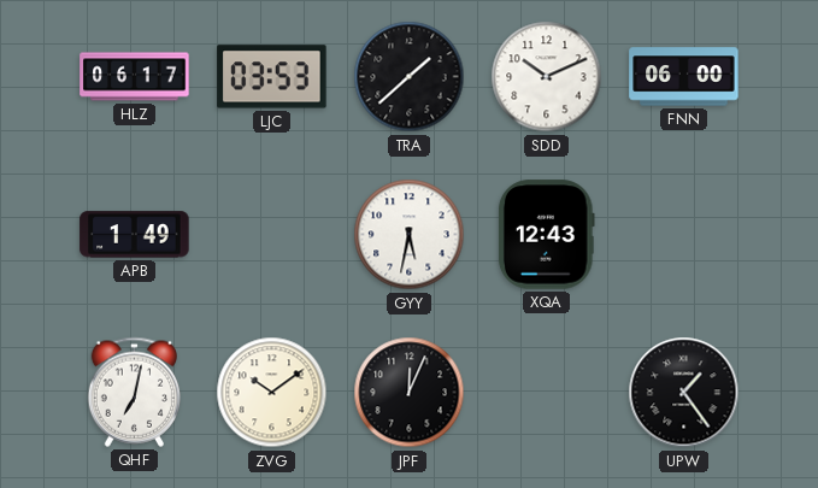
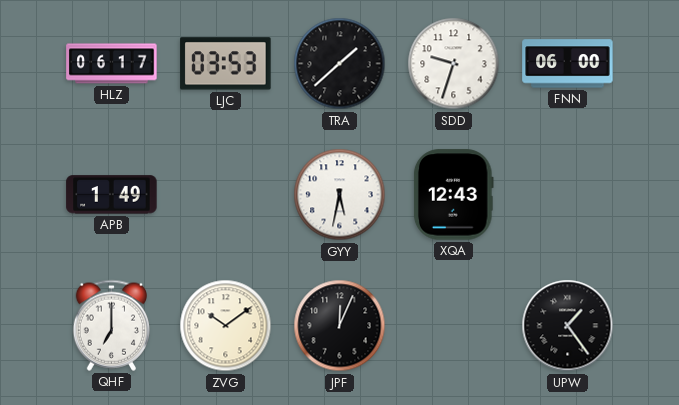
SDD: 10:11 -> 9:33 (454, 64)
QHF: 7:02 -> 7:00 (111, 325)
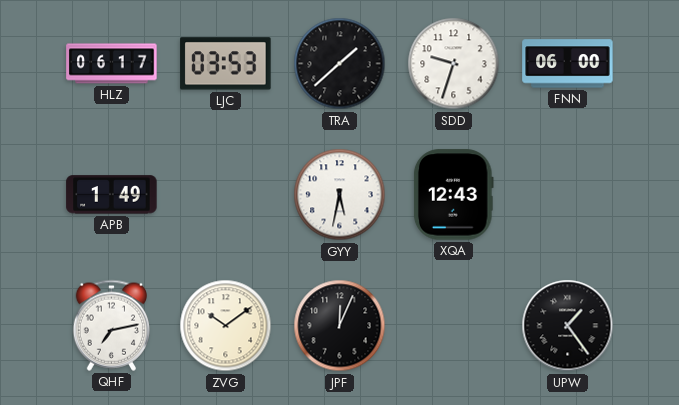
QHF: 7:00 -> 7:13 (111, 325)
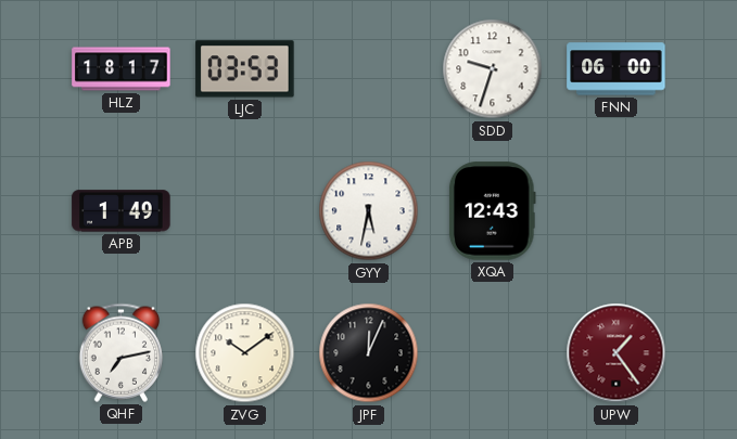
HLZ: 06:17 -> 18:17 (122, 69)
TRA: 1:38 -> none (340, 64)
UPW dial: black -> burgundy (617, 353)
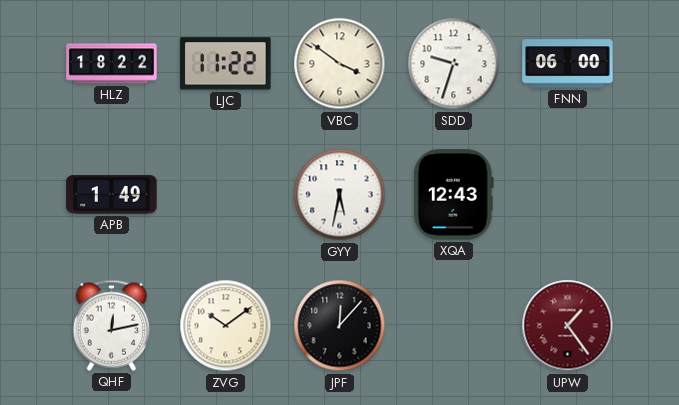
HLZ: 18:17 -> 18:22 (112, 64)
LJC: 03:53 -> 11:22 (226, 64)
VBC: none -> 3:51 (340, 64)
QHF: 7:13 -> 12:13 (111, 325)
JPF: 12:04 -> 12:07 (340, 326)
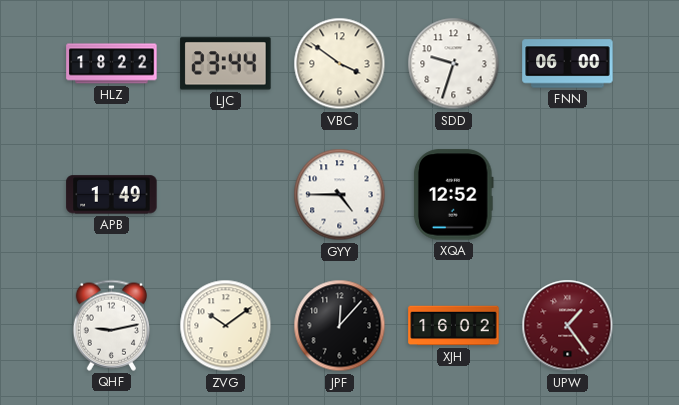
LJC: 11:22 -> 23:44 (226, 64)
GYY: 5:32 -> 4:45 (340, 195)
XQA: 12:43 -> 12:52 (453, 195)
QHF: 12:13 -> 9:13 (111, 325)
XJH: none -> 16:02 (454, 326)
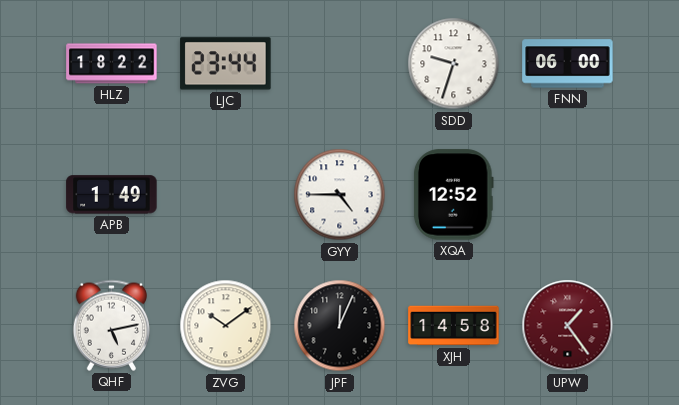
VBC: 3:51 -> none (340, 64)
QHF: 9:13 -> 5:13 (111, 325)
JPF: 12:07 -> 12:04 (340, 326)
XJH: 16:02 -> 14:58 (454, 326)
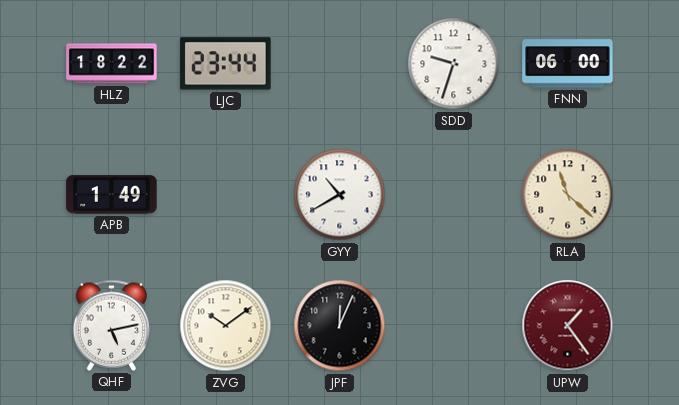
GYY: 4:45 -> 10:40 (340, 195)
XQA: 12:52 -> none (453, 195)
RLA: none -> 11:22 (568, 195)
XJH: 14:58 -> none (454, 326)
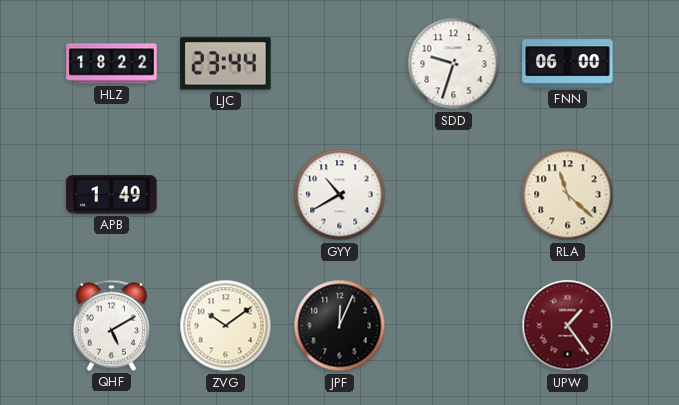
QHF: 5:13 -> 5:10 (111, 325)
